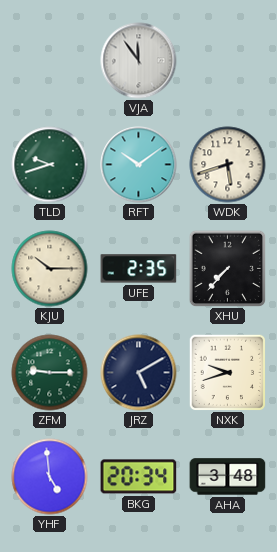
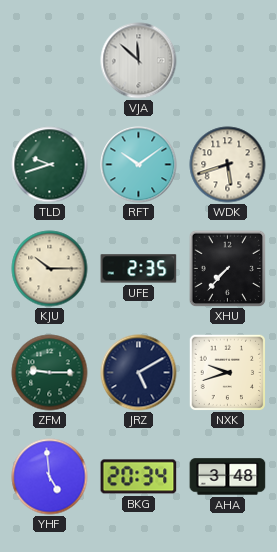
VJA: 11:54 -> 11:52 (139, 61)
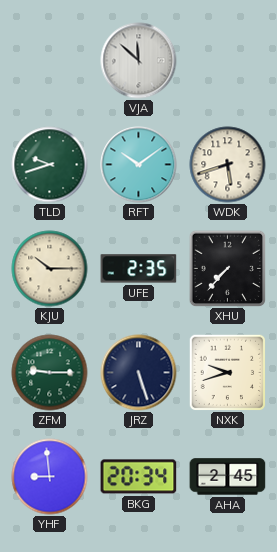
JRZ: 5:10 -> 5:27 (139, 373)
YHF: 4:59 -> 8:59 (50, 477)
AHA: 3:48 -> 2:45 (228, 477)
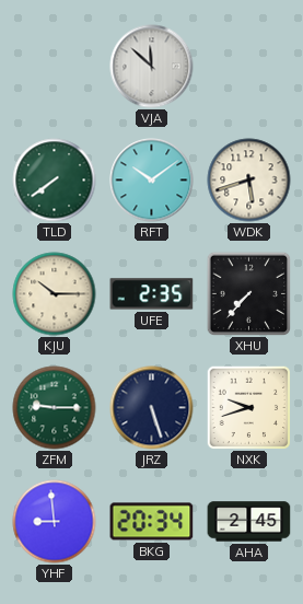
TLD: 9:42 -> 7:39 (55, 181)
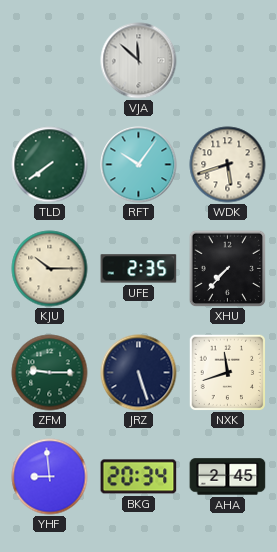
RFT: 10:09 -> 10:06 (139, 165)
NXK: 9:42 -> 11:42 (227, 372)
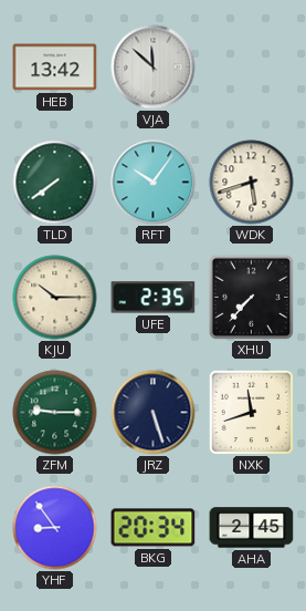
HEB: none -> 13:42 (55, 68)
YHF: 8:59 -> 8:54 (55, 528)
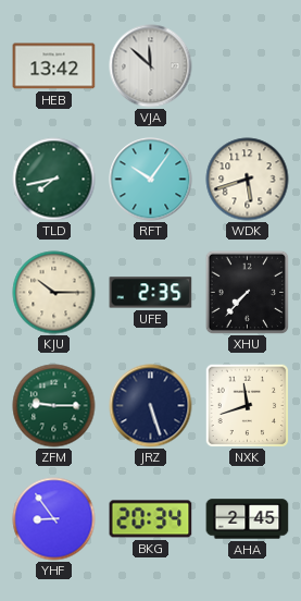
TLD: 7:39 -> 7:43 (54, 180)
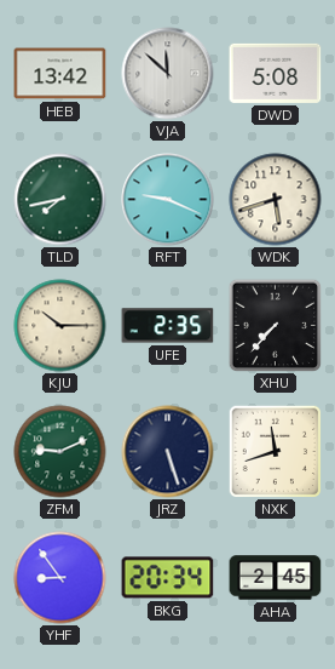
DWD: none -> 5:08 (276, 73)
RFT: 10:06 -> 9:19 (168, 200)
ZFM: 9:15 -> 9:11 (60, 452)
